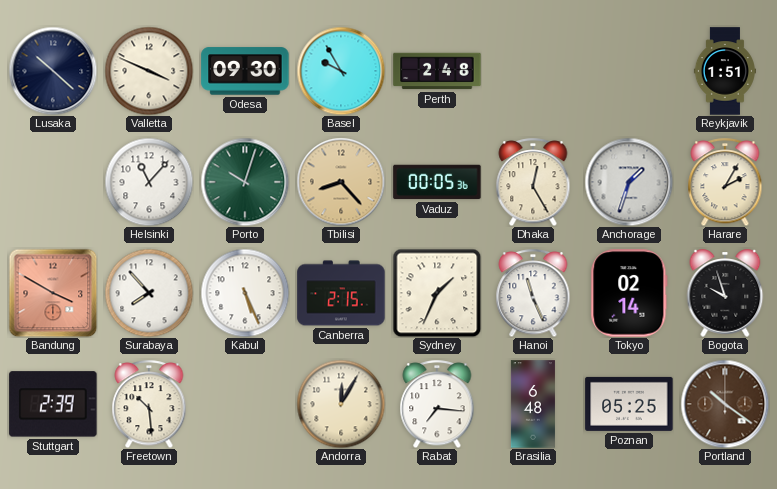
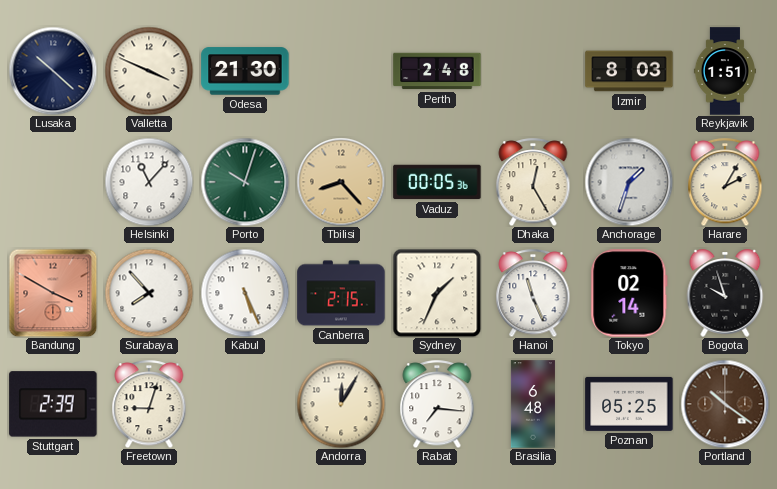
Odesa: 09:30 -> 21:30 (245, 71)
Basel: 9:55 -> none (341, 71)
Izmir: none -> 8:03 (629, 71)
Freetown: 10:29 -> 9:03 (149, 404)
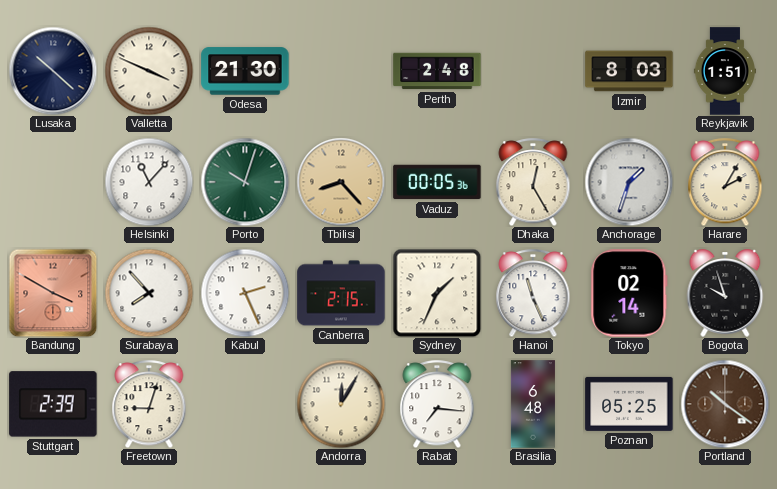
Kabul: 5:26 -> 2:26 (245, 293)
